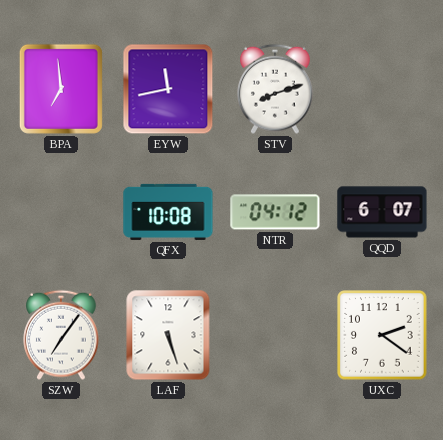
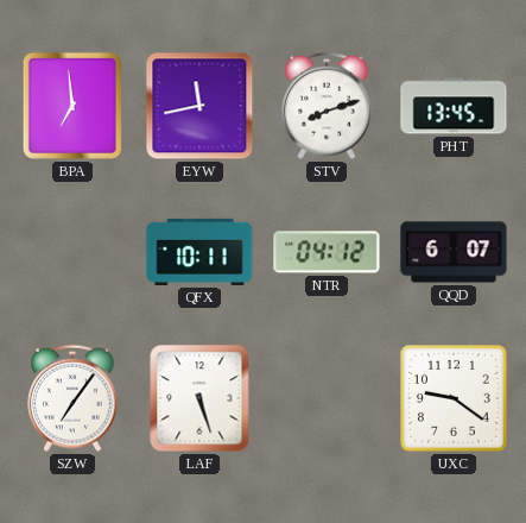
PHT: none -> 13:45 (454, 106)
QFX: 10:08 -> 10:11 (199, 252)
UXC: 2:21 -> 9:21 (454, 398)
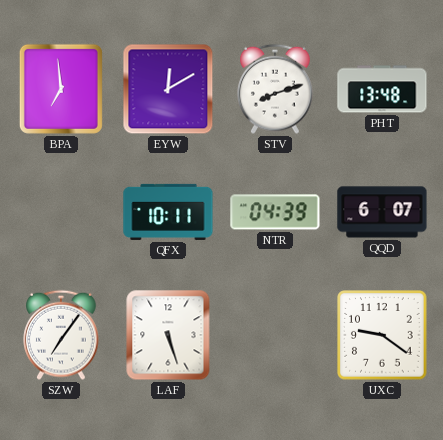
EYW: 11:43 -> 12:10 (168, 89)
PHT: 13:45 -> 13:48 (382, 89)
NTR: 04:12 -> 04:39 (275, 212)
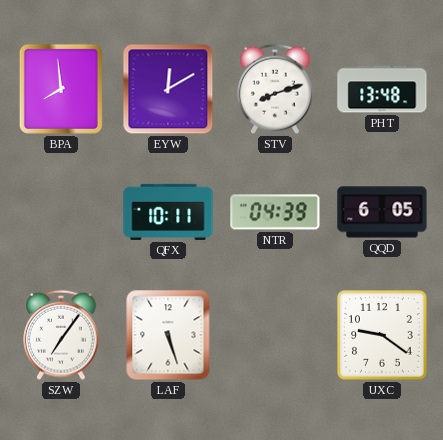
BPA: 6:59 -> 7:59 (61, 89)
QQD: 6:07 -> 6:05 (382, 212)
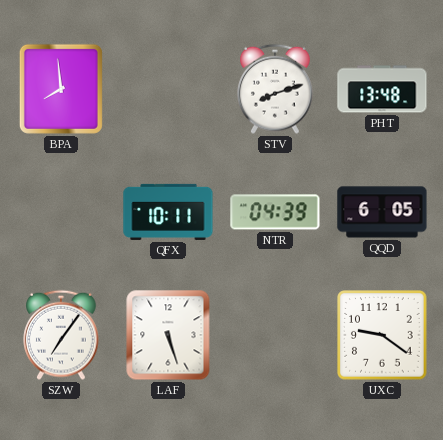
EYW: 12:10 -> none (168, 89)
